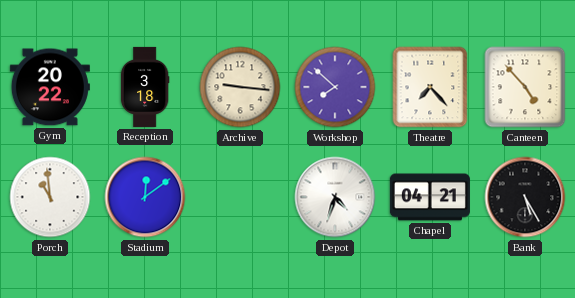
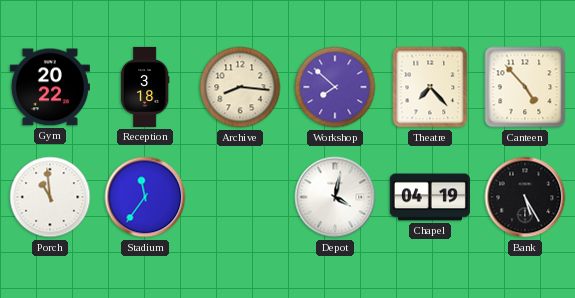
Archive: 9:16 -> 8:16 (240, 87)
Stadium: 12:09 -> 11:36 (145, 197)
Depot: 4:33 -> 4:02 (335, 197)
Chapel: 04:21 -> 04:19 (430, 197)
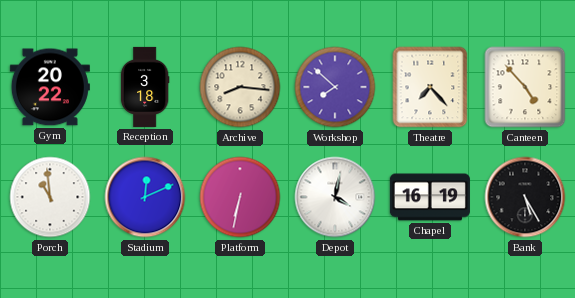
Stadium: 11:36 -> 12:11 (145, 197)
Platform: none -> 6:32 (240, 197)
Chapel: 04:19 -> 16:19 (430, 197)
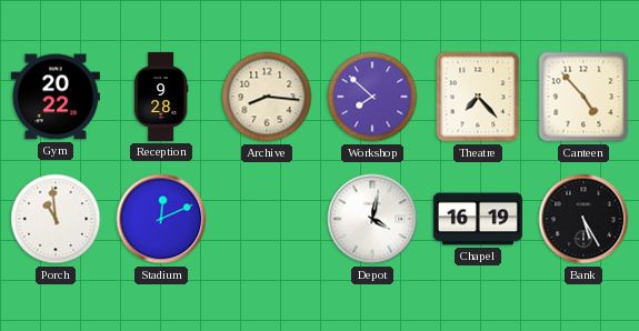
Reception: 3:18 -> 9:28 (161, 97)
Platform: 6:32 -> none (240, 197)
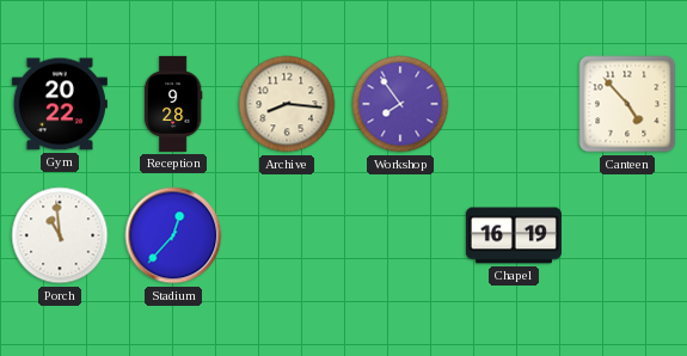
Workshop: 7:52 -> 7:54 (400, 104)
Theatre: 7:23 -> none (478, 97)
Stadium: 12:11 -> 12:37 (173, 235)
Depot: 4:02 -> none (372, 219)
Bank: 5:25 -> none (583, 219)
